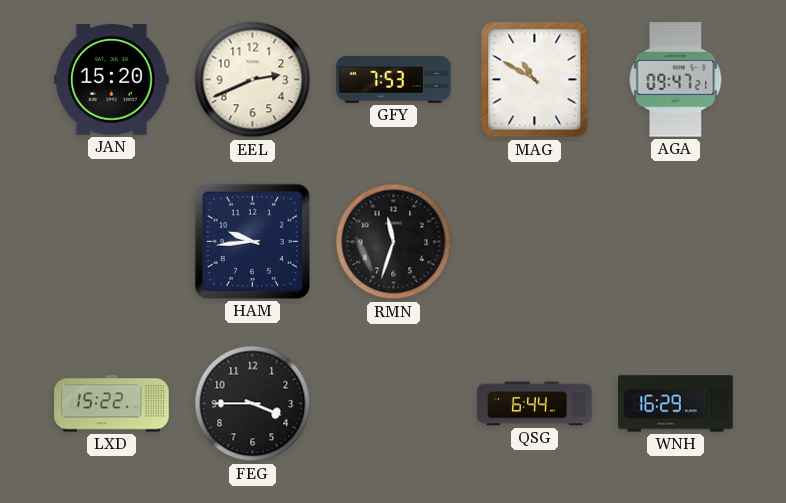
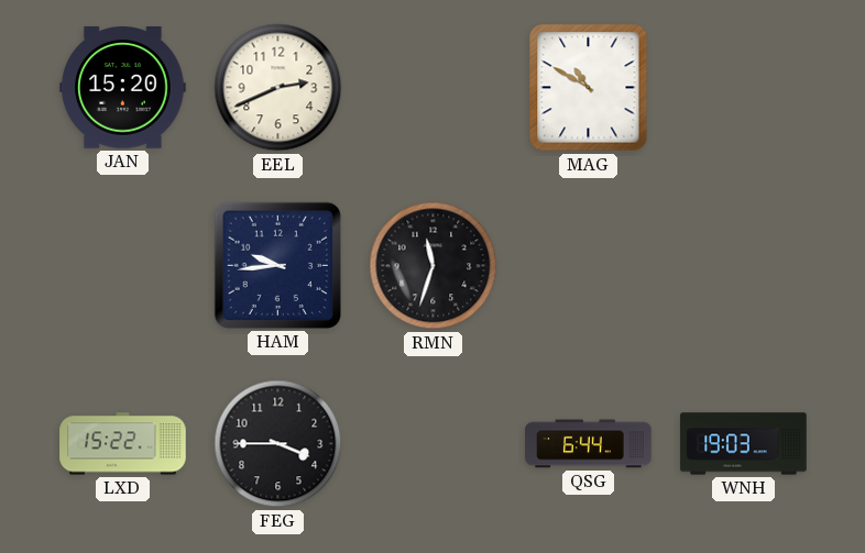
GFY: 7:53 -> none (394, 80)
AGA: 09:47 -> none (676, 80)
WNH: 16:29 -> 19:03 (744, 444)
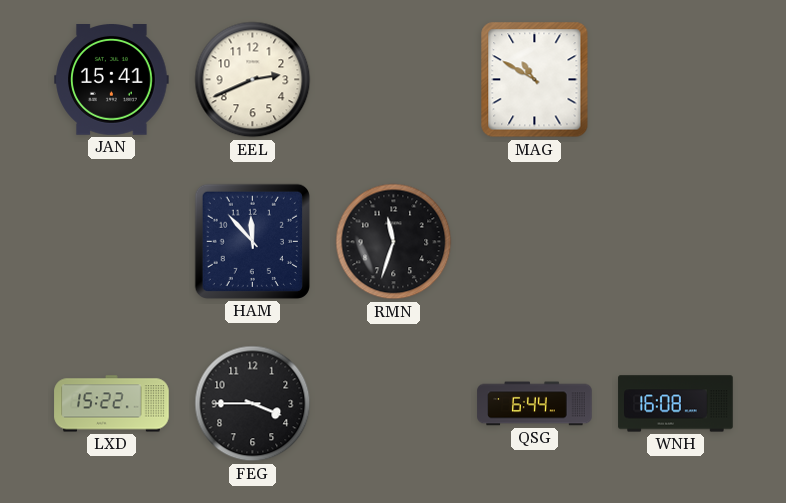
JAN: 15:20 -> 15:41 (112, 80)
HAM: 9:44 -> 11:53 (252, 241)
WNH: 19:03 -> 16:08 (676, 404)
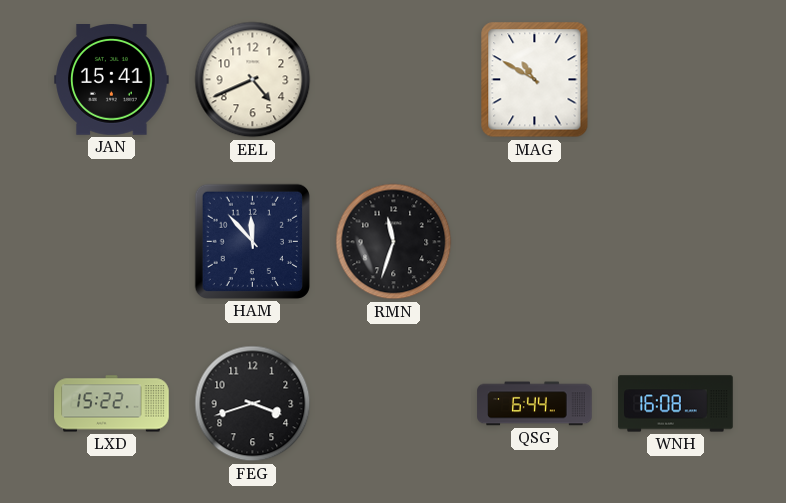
EEL: 2:41 -> 4:41 (253, 80)
FEG: 3:45 -> 3:42 (253, 404)
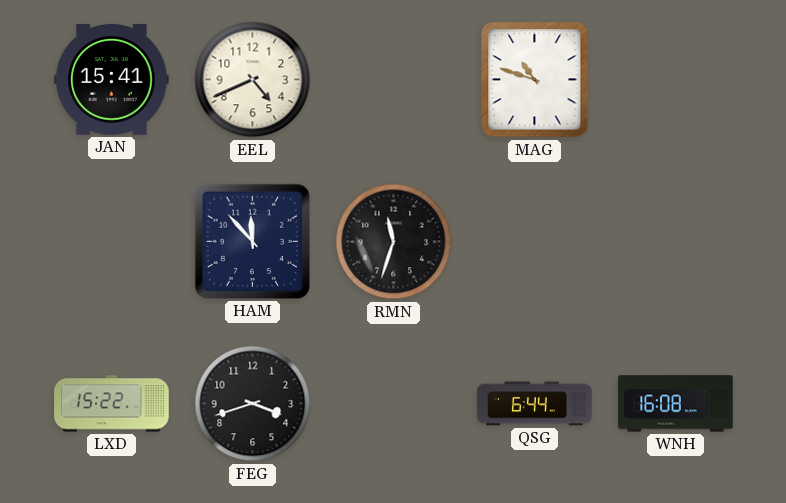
MAG: 10:50 -> 10:48 (535, 80)
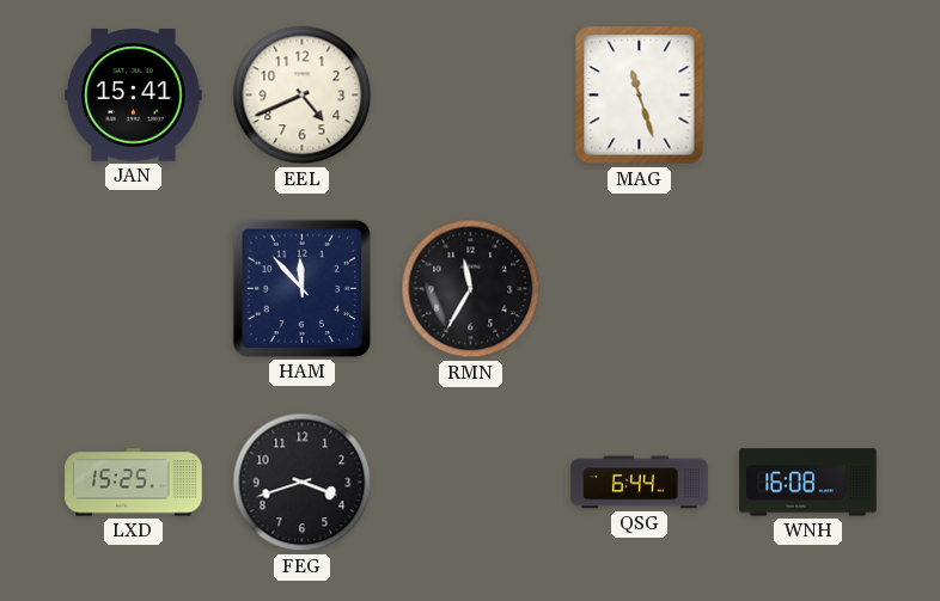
MAG: 10:48 -> 11:27 (640, 96)
RMN: 11:33 -> 11:35 (471, 289)
LXD: 15:22 -> 15:25 (134, 483)
